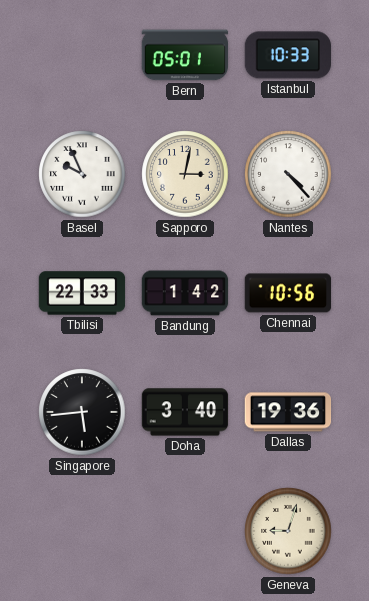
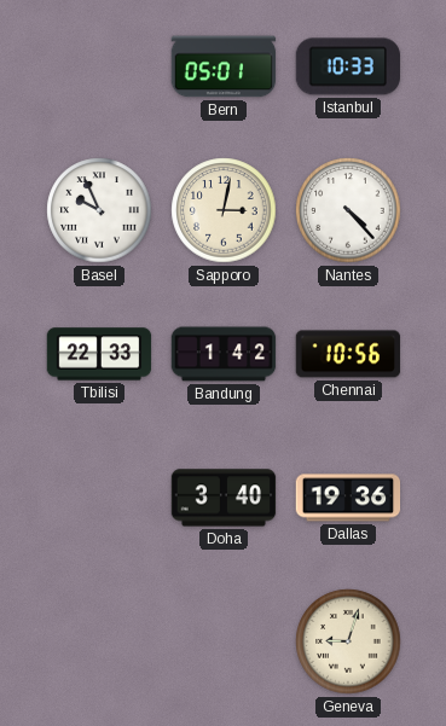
Singapore: 5:44 -> none (82, 412)
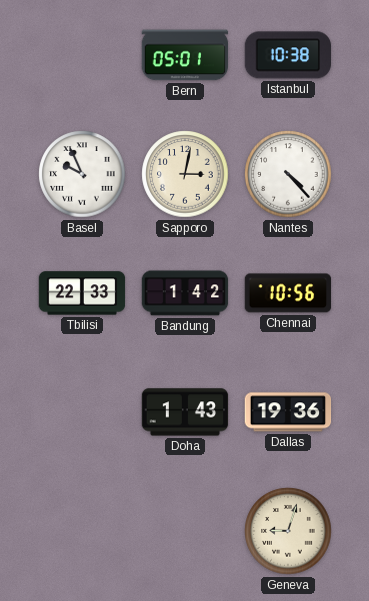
Istanbul: 10:33 -> 10:38 (288, 55)
Doha: 3:40 -> 1:43 (185, 412)
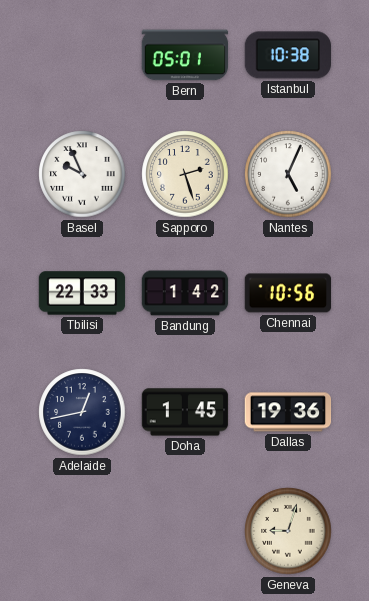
Sapporo: 3:02 -> 2:27 (185, 174)
Nantes: 4:23 -> 5:04 (288, 174)
Adelaide: none -> 12:43 (82, 412)
Doha: 1:43 -> 1:45 (185, 412)
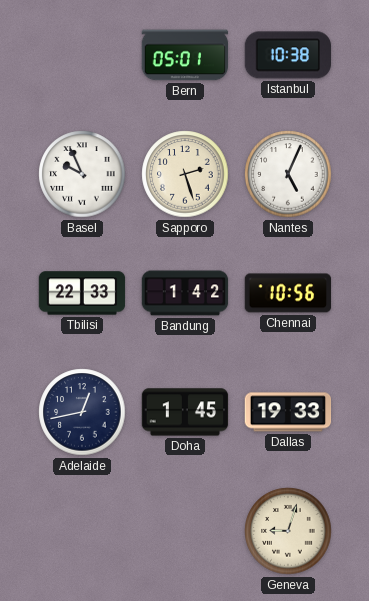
Dallas: 19:36 -> 19:33 (288, 412)
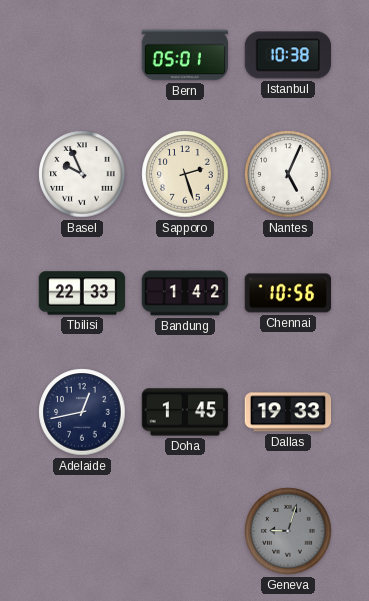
Geneva dial: cream -> grey (288, 531)
